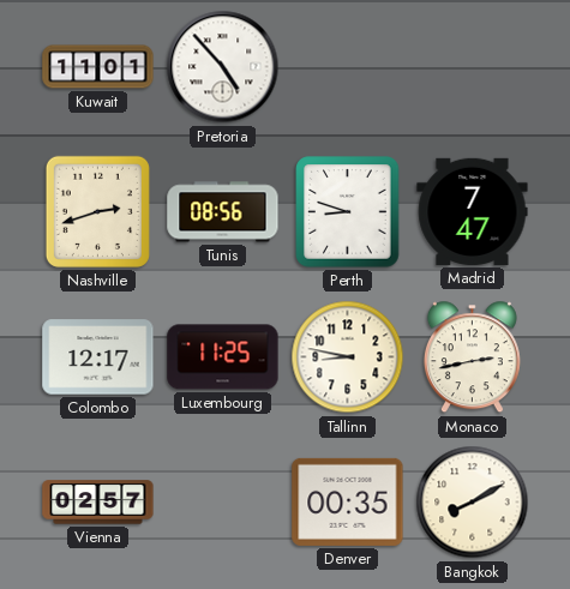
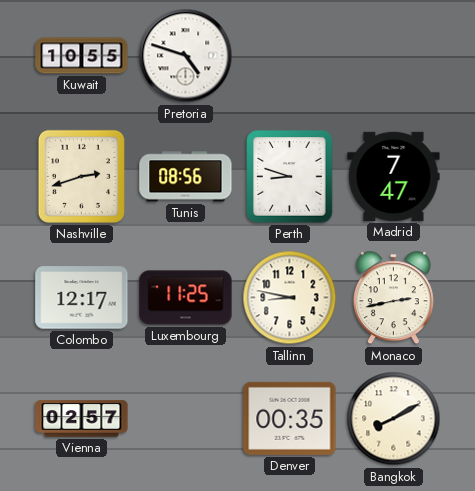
Kuwait: 11:01 -> 10:55 (82, 56)
Pretoria: 4:53 -> 4:48 (186, 56)
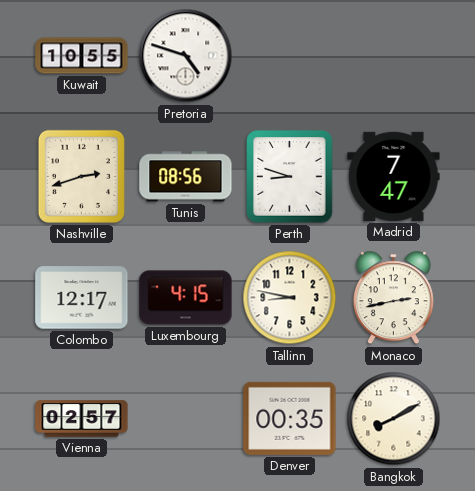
Luxembourg: 11:25 -> 4:15 (186, 298)
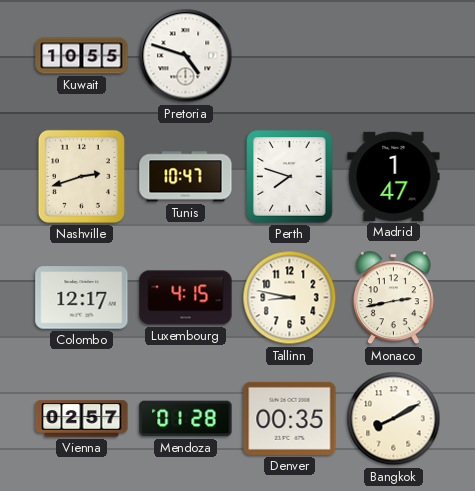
Tunis: 08:56 -> 10:47 (186, 177)
Perth: 8:48 -> 7:48 (290, 177)
Madrid: 7:47 -> 1:47 (394, 176)
Mendoza: none -> 01:28 (186, 419)
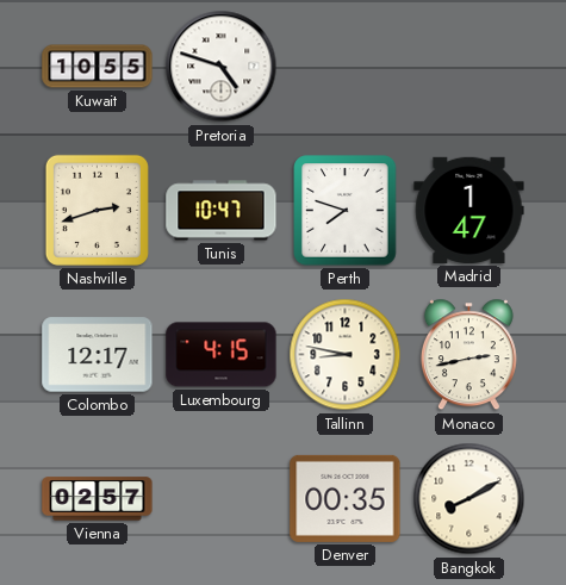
Mendoza: 01:28 -> none (186, 419)
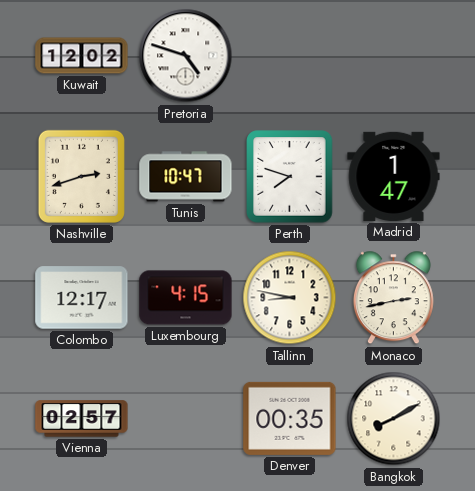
Kuwait: 10:55 -> 12:02 (82, 56)
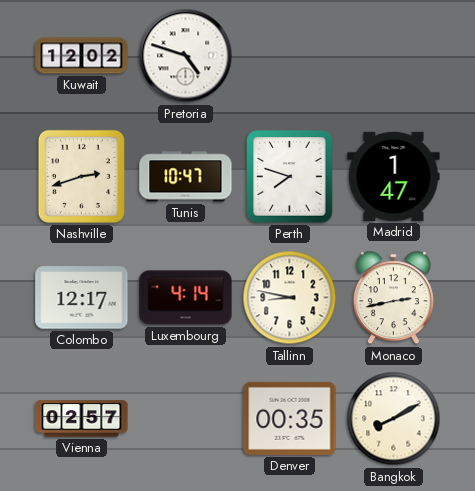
Luxembourg: 4:15 -> 4:14 (186, 298)
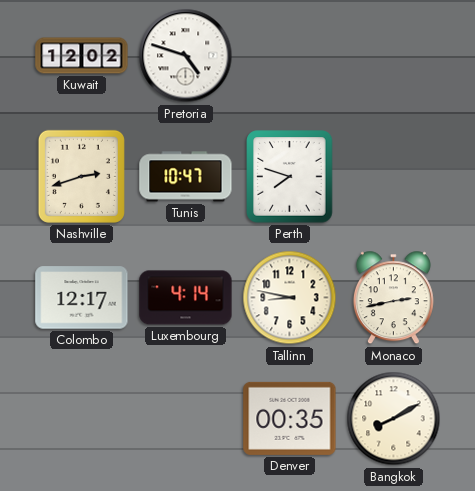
Madrid: 1:47 -> none (394, 176)
Vienna: 02:57 -> none (82, 419)
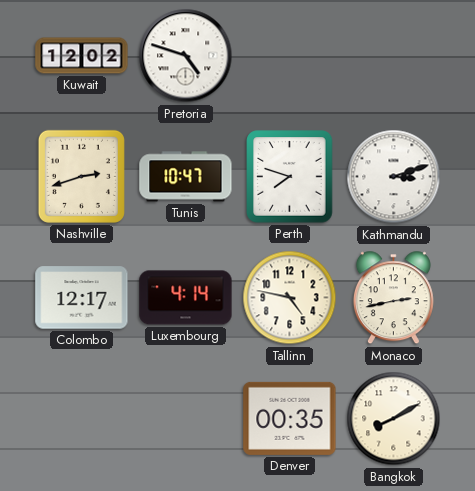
Kathmandu: none -> 3:12 (394, 177)
Tallinn: 8:47 -> 4:47 (290, 298)
